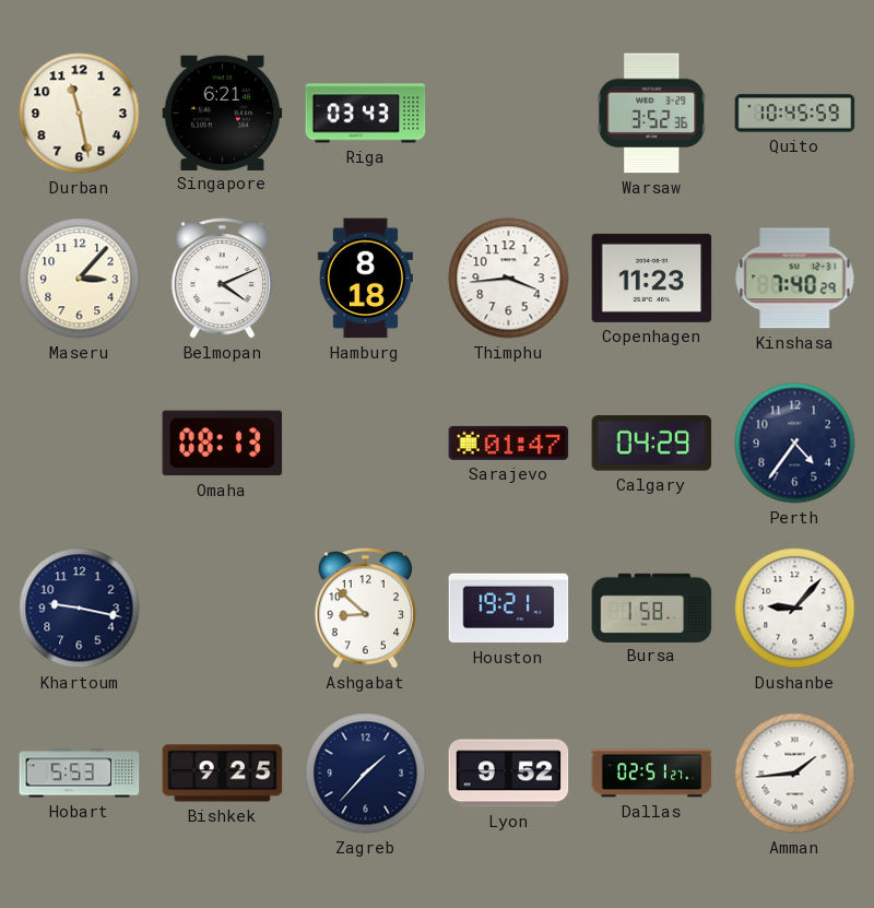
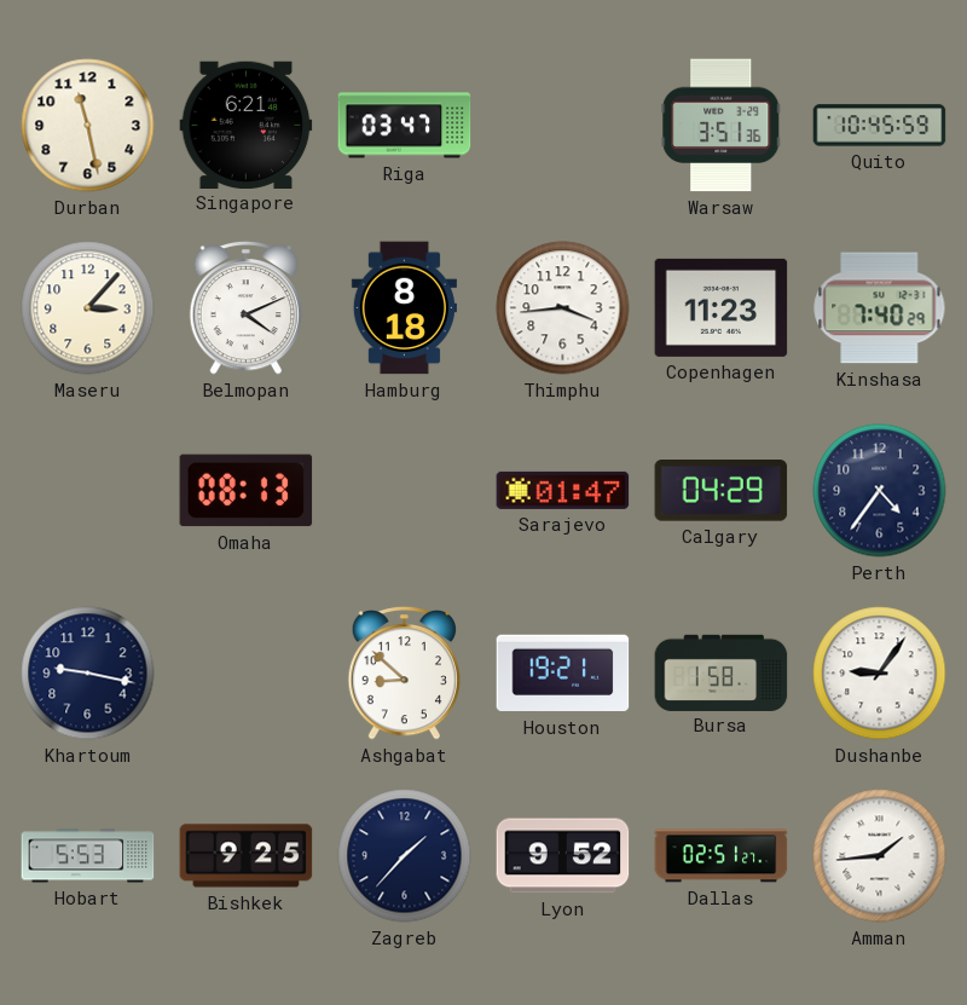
Riga: 03:43 -> 03:47 (405, 126)
Warsaw: 3:52 -> 3:51 (722, 126)
Dushanbe: 9:07 -> 9:06 (880, 674)
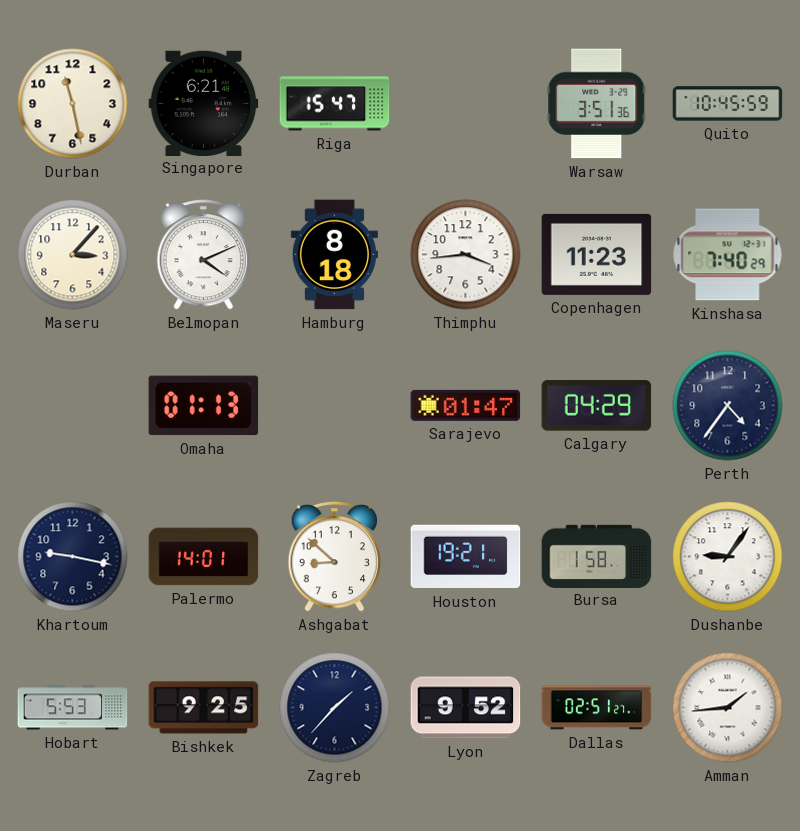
Riga: 03:47 -> 15:47 (335, 104)
Omaha: 08:13 -> 01:13 (204, 406)
Palermo: none -> 14:01 (204, 557)
